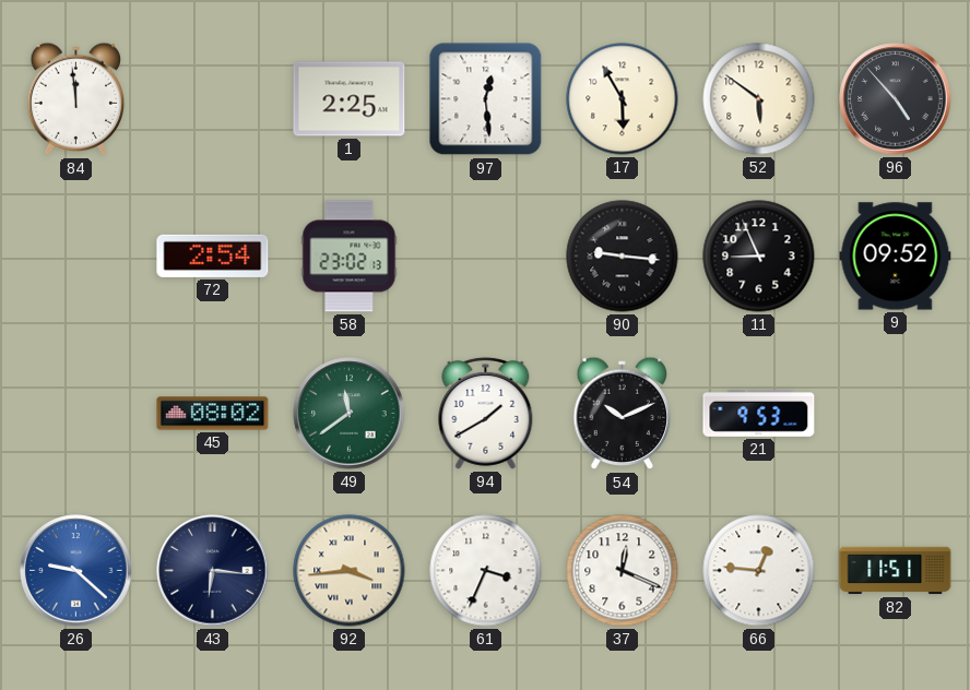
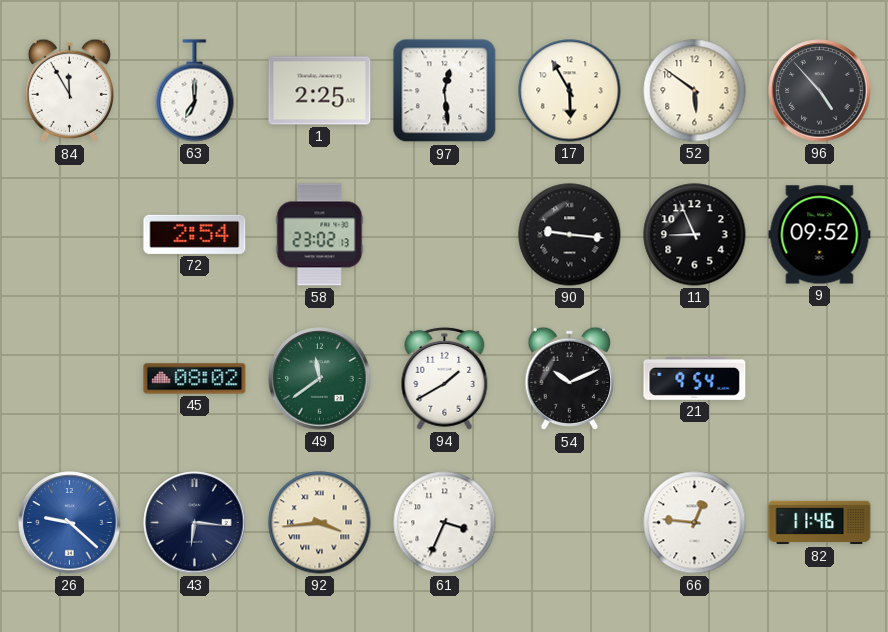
84: 11:59 -> 11:55 (70, 91)
63: none -> 7:00 (195, 91)
21: 9:53 -> 9:54 (695, 378)
37: 12:19 -> none (623, 571)
82: 11:51 -> 11:46 (820, 523)
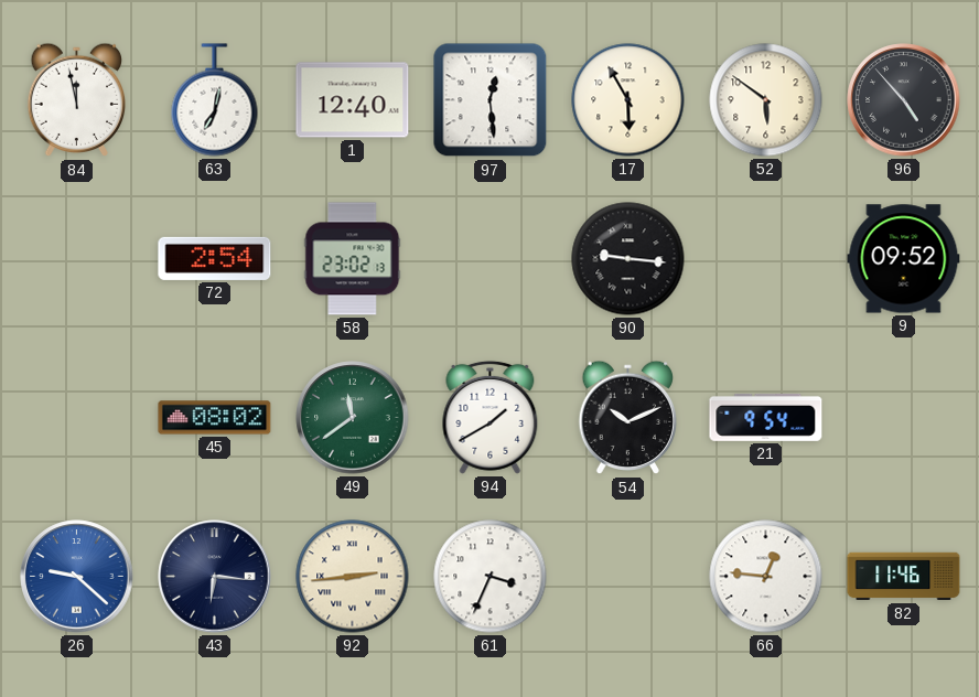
84: 11:55 -> 11:58 (77, 100)
63: 7:00 -> 7:02 (215, 100)
1: 2:25 -> 12:40 (353, 100)
11: 8:56 -> none (695, 235)
92: 3:44 -> 2:44 (353, 577)
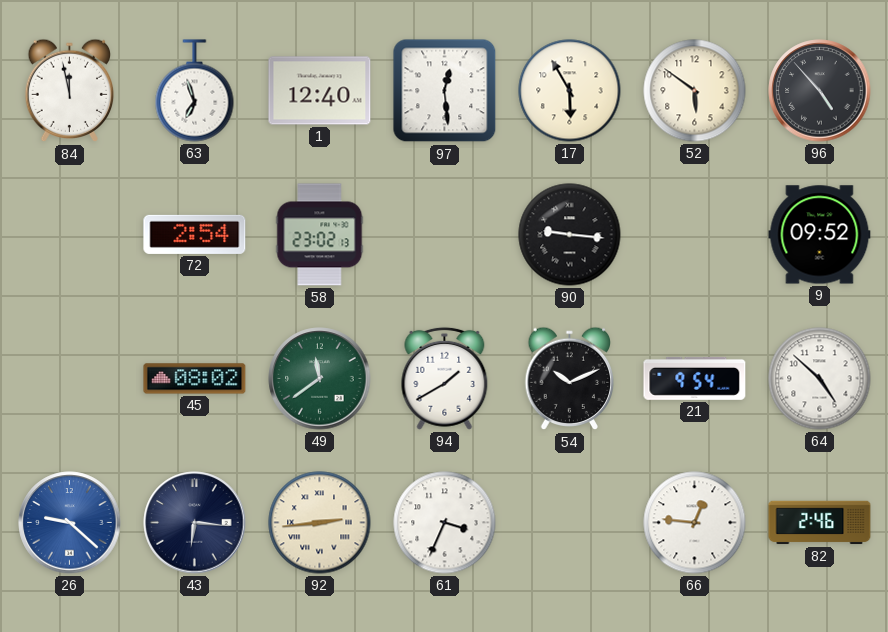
63: 7:02 -> 6:57 (195, 91)
64: none -> 4:52 (820, 379)
82: 11:46 -> 2:46 (820, 523)
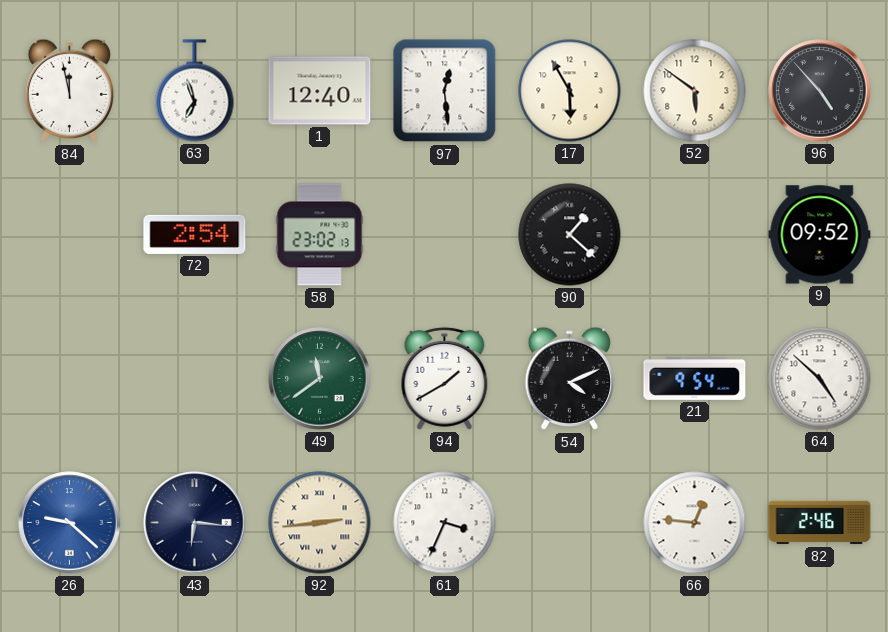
90: 9:16 -> 1:22 (570, 235)
45: 08:02 -> none (195, 379)
54: 10:11 -> 4:11 (570, 379)
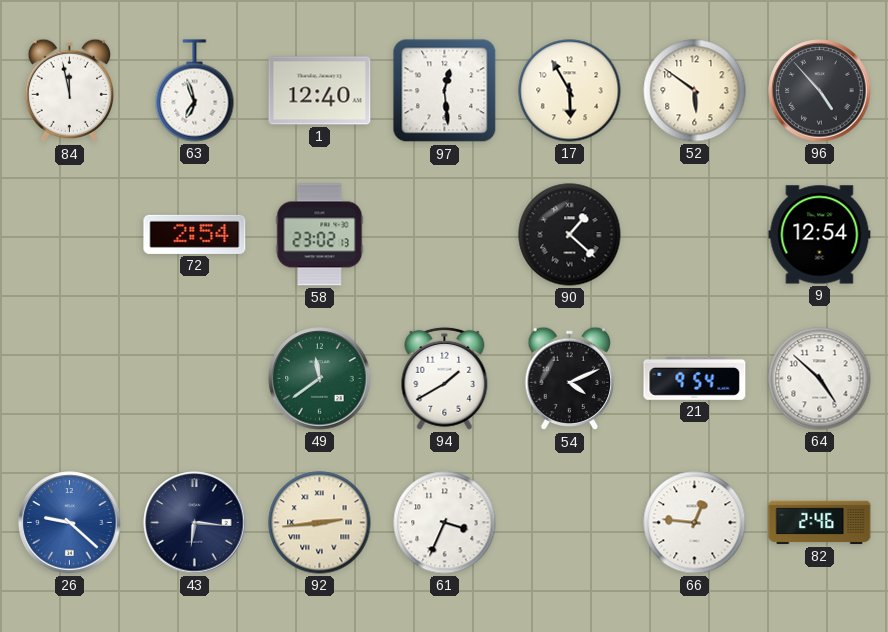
9: 09:52 -> 12:54 (820, 235)
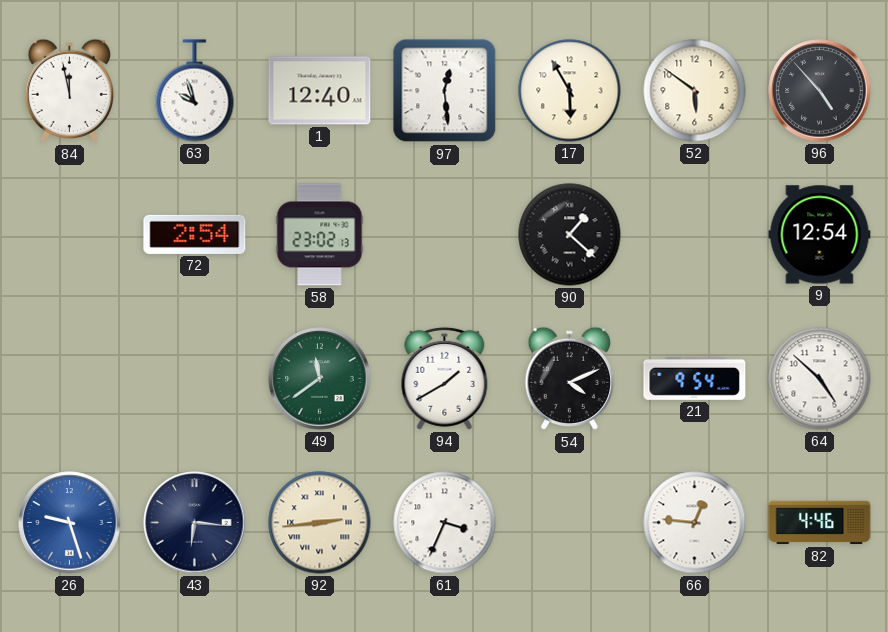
63: 6:57 -> 9:57 (195, 91)
26: 9:22 -> 9:27 (70, 523)
82: 2:46 -> 4:46 (820, 523)
